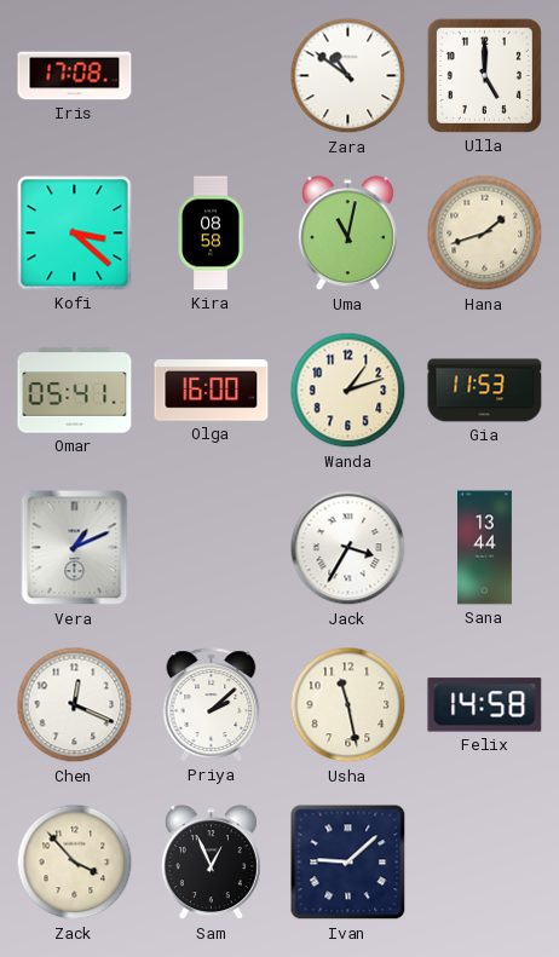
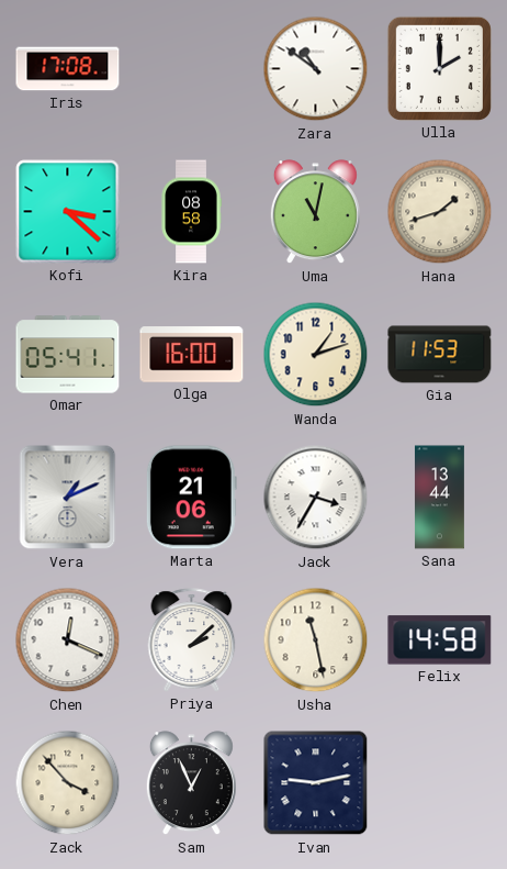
Ulla: 5:00 -> 2:00 (439, 68)
Marta: none -> 21:06 (191, 498)
Ivan: 9:08 -> 9:13 (316, 783)
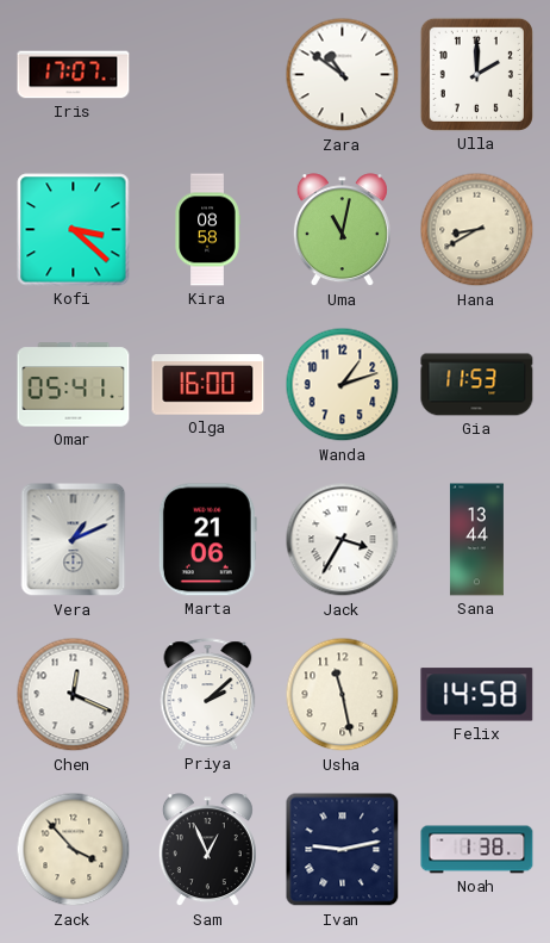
Iris: 17:08 -> 17:07 (74, 75)
Hana: 1:42 -> 8:40 (477, 230)
Noah: none -> 1:38 (477, 850)
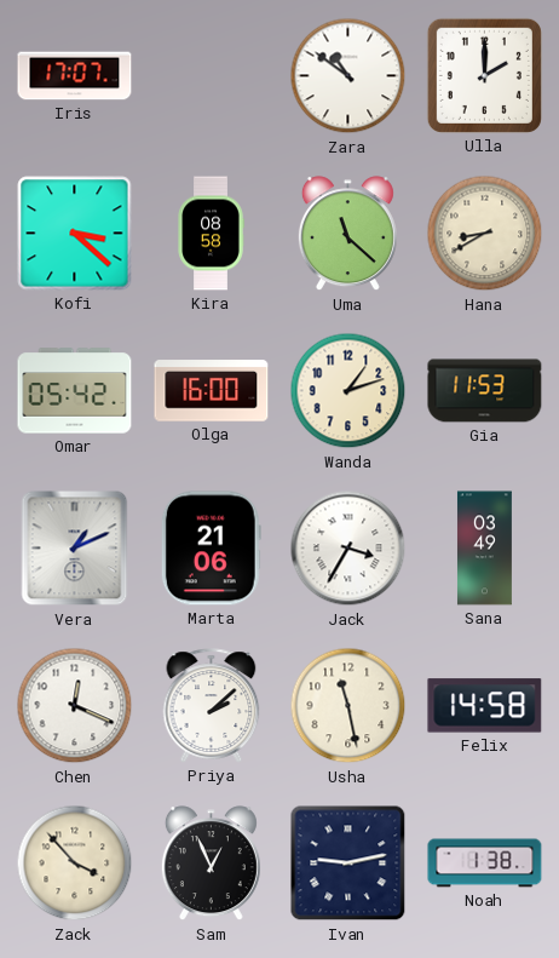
Uma: 11:02 -> 11:22 (347, 234)
Omar: 05:41 -> 05:42 (75, 391)
Sana: 13:44 -> 03:49 (484, 549)
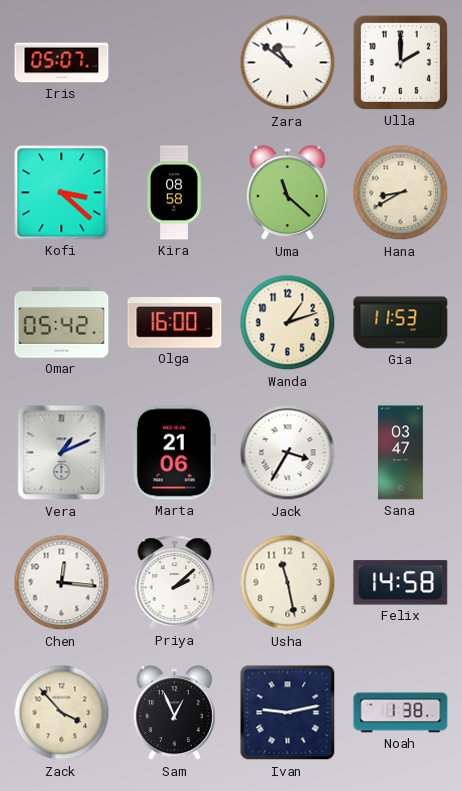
Iris: 17:07 -> 05:07 (62, 63)
Sana: 03:49 -> 03:47 (400, 453)
Chen: 12:19 -> 12:16 (62, 583)
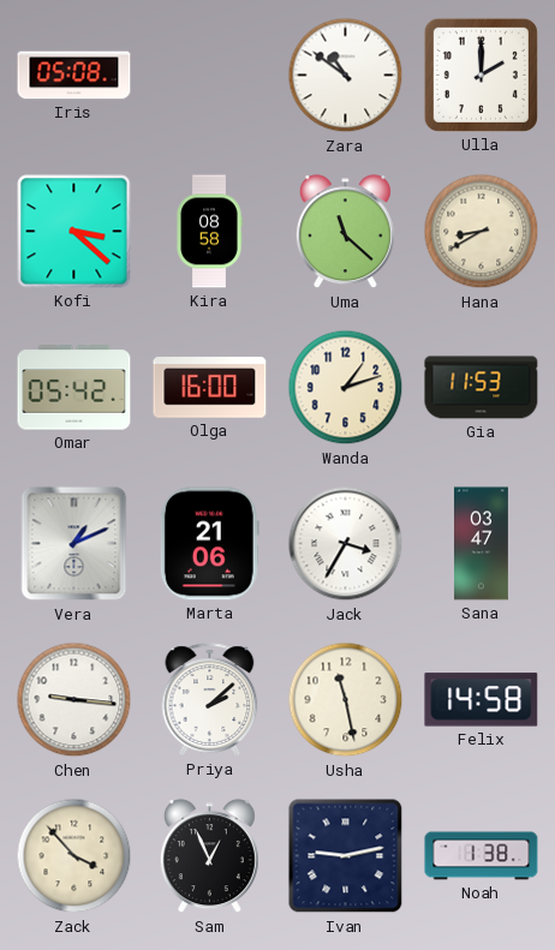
Iris: 05:07 -> 05:08 (74, 76)
Chen: 12:16 -> 9:16 (74, 700)
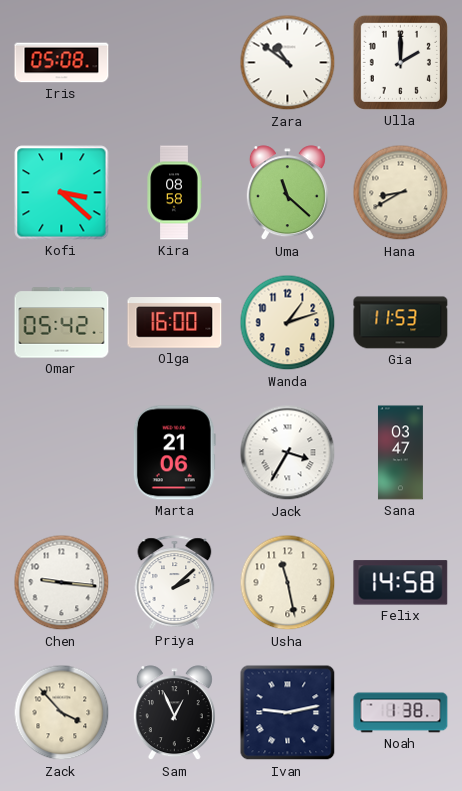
Vera: 1:11 -> none (74, 544)
